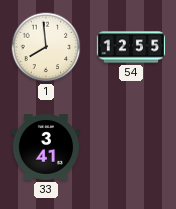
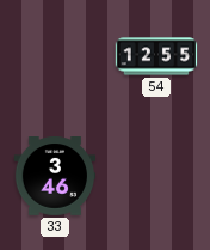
1: 7:59 -> none (46, 47)
33: 3:41 -> 3:46 (55, 177)
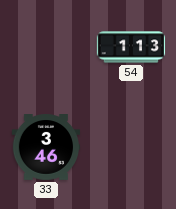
54: 12:55 -> 1:13 (131, 47)
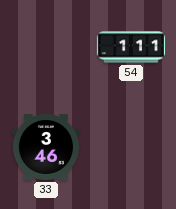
54: 1:13 -> 1:11 (131, 47)
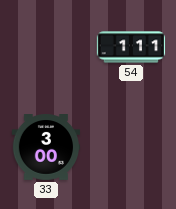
33: 3:46 -> 3:00 (46, 148)
